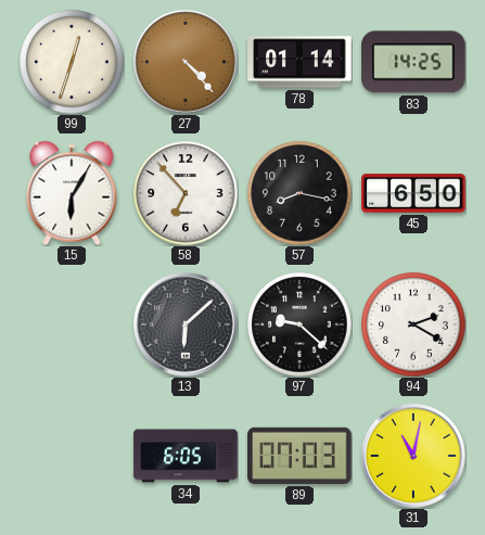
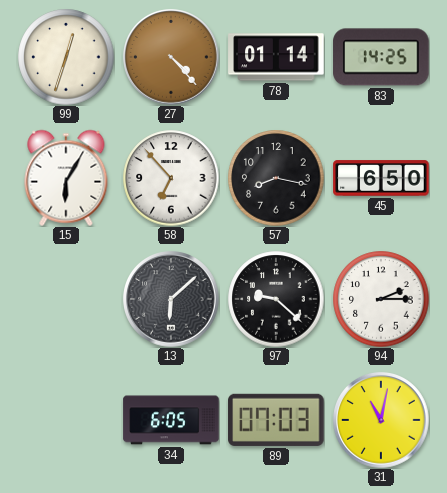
94: 2:20 -> 2:15 (381, 299)
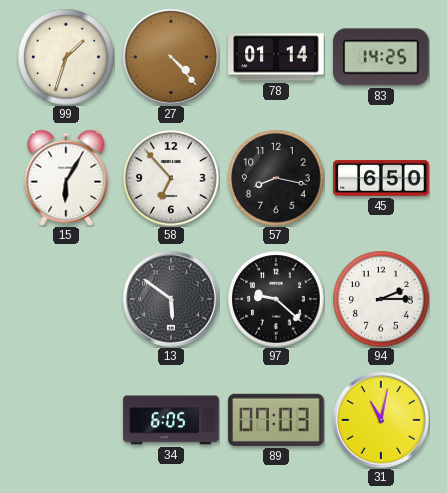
99: 12:33 -> 1:33 (66, 57)
13: 6:08 -> 5:51 (171, 299)
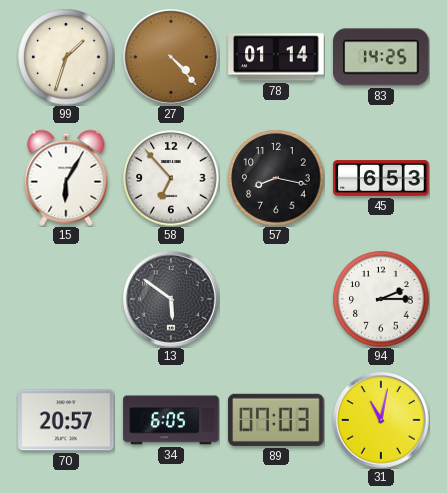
45: 6:50 -> 6:53 (381, 178)
97: 9:22 -> none (276, 299)
70: none -> 20:57 (66, 420)
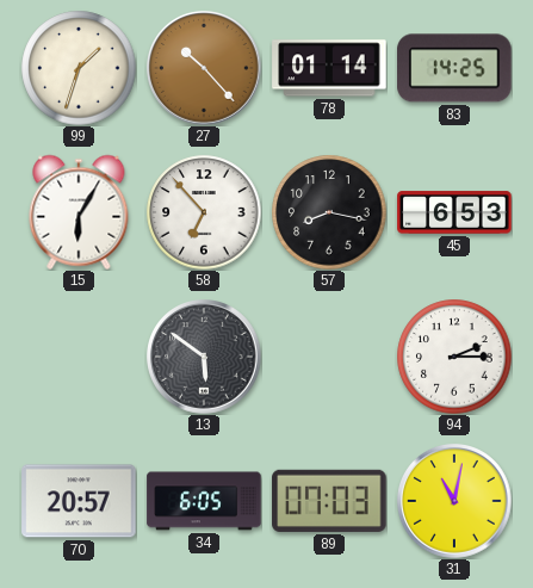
27: 4:23 -> 10:23 (204, 68)
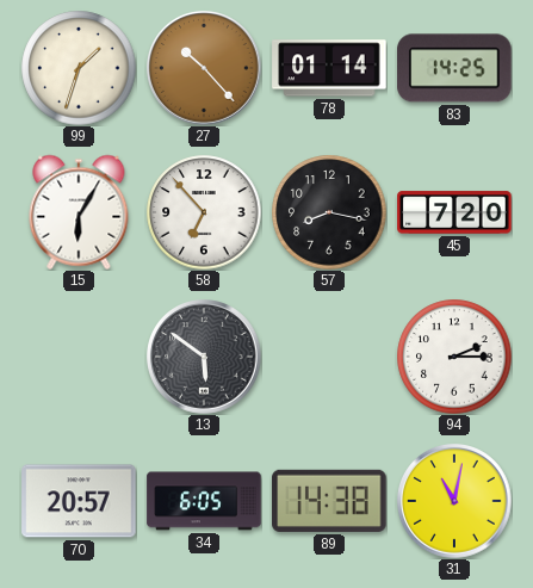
45: 6:53 -> 7:20 (454, 212)
89: 07:03 -> 14:38 (329, 501)
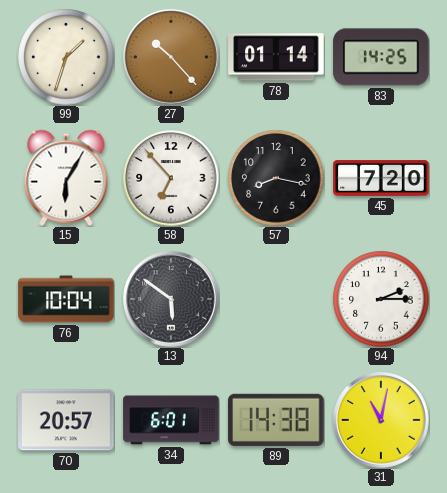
76: none -> 10:04 (66, 299)
34: 6:05 -> 6:01 (171, 420)
